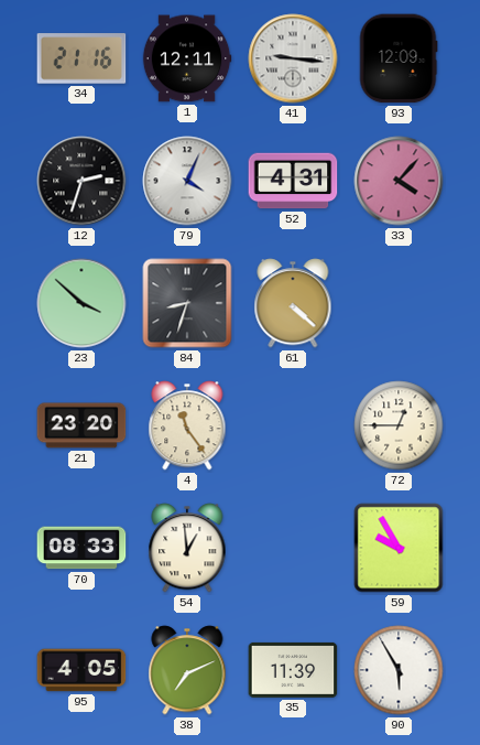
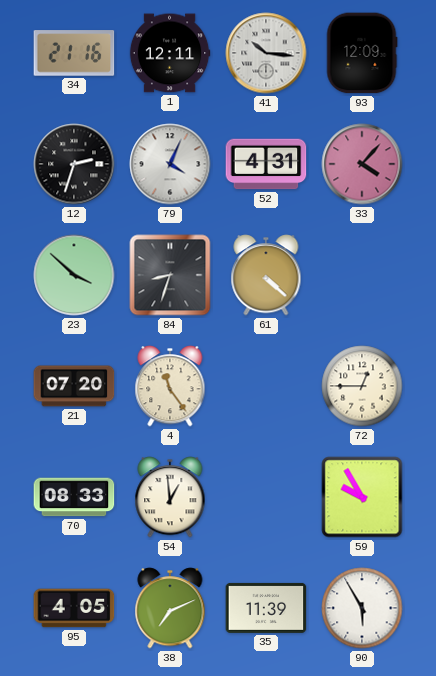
41: 9:16 -> 10:16 (266, 53)
21: 23:20 -> 07:20 (74, 386)
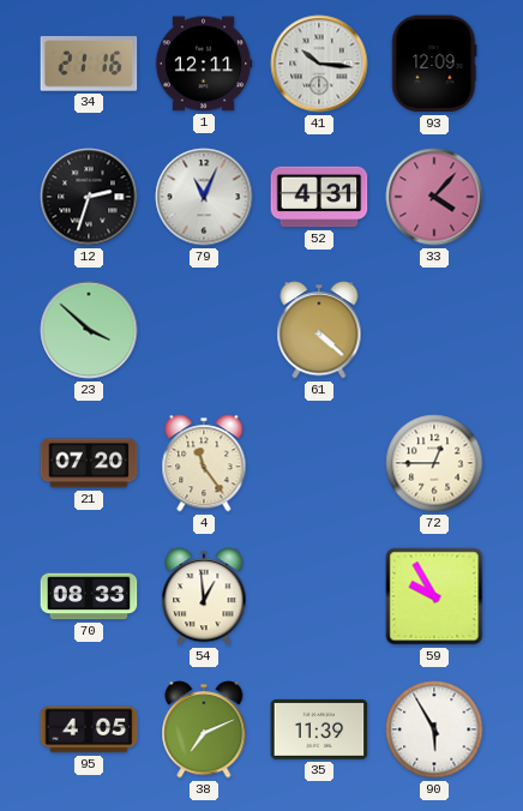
79: 4:04 -> 11:04 (204, 197)
84: 8:33 -> none (170, 275)
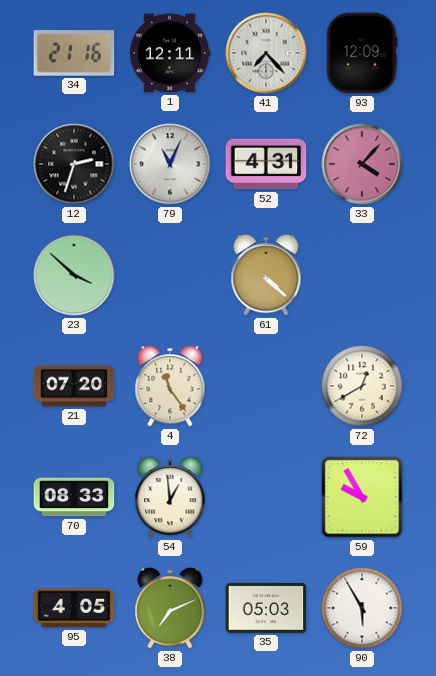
41: 10:16 -> 7:23 (266, 53)
72: 12:45 -> 12:40 (362, 386)
35: 11:39 -> 05:03 (266, 608)
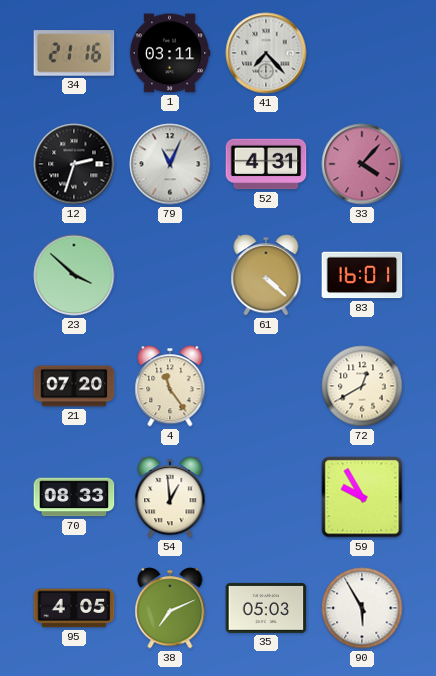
1: 12:11 -> 03:11 (170, 53)
93: 12:09 -> none (362, 53)
83: none -> 16:01 (362, 275)
